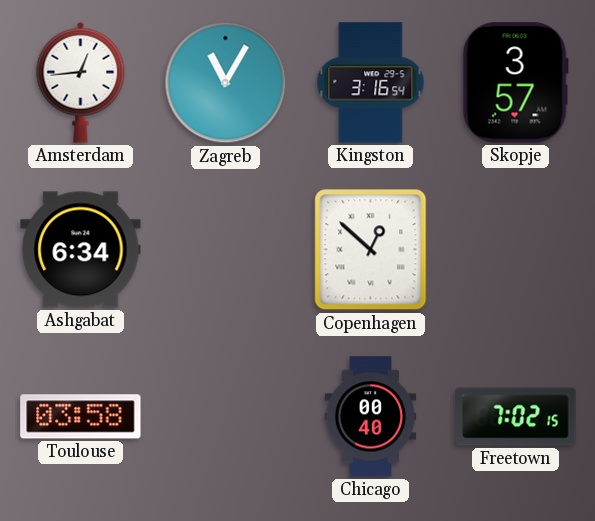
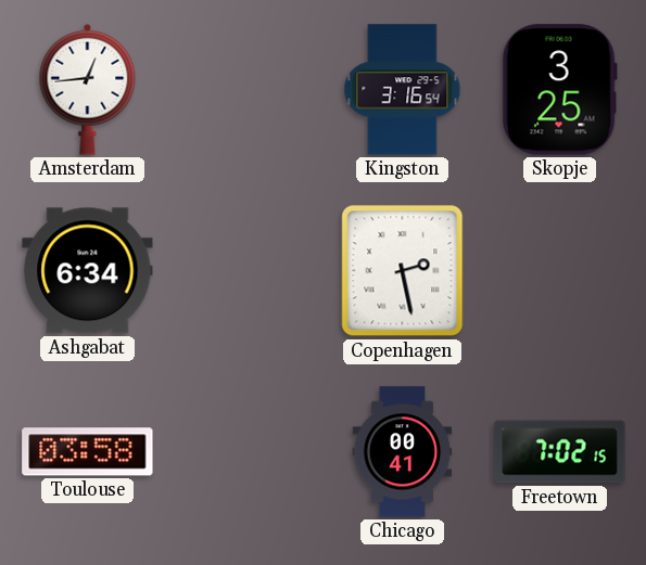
Zagreb: 11:05 -> none (226, 83)
Skopje: 3:57 -> 3:25 (559, 90)
Copenhagen: 12:52 -> 2:28 (403, 271)
Chicago: 00:40 -> 00:41 (403, 452)
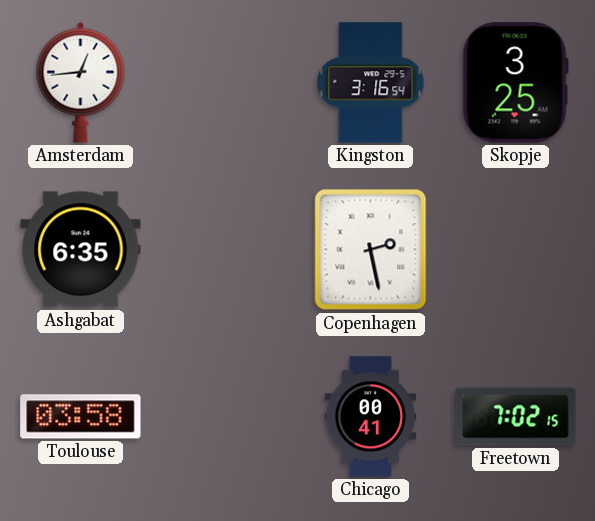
Ashgabat: 6:34 -> 6:35 (81, 250)
